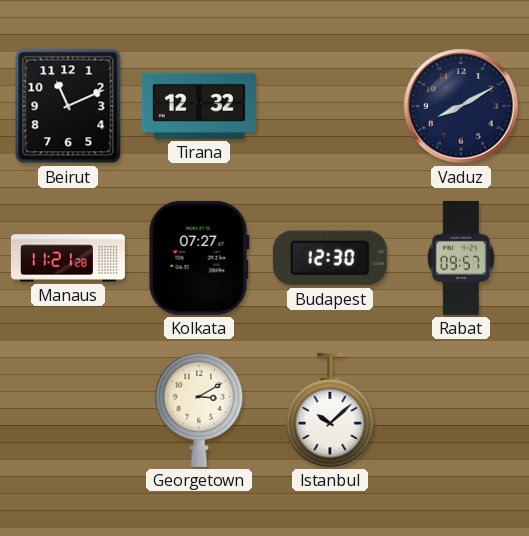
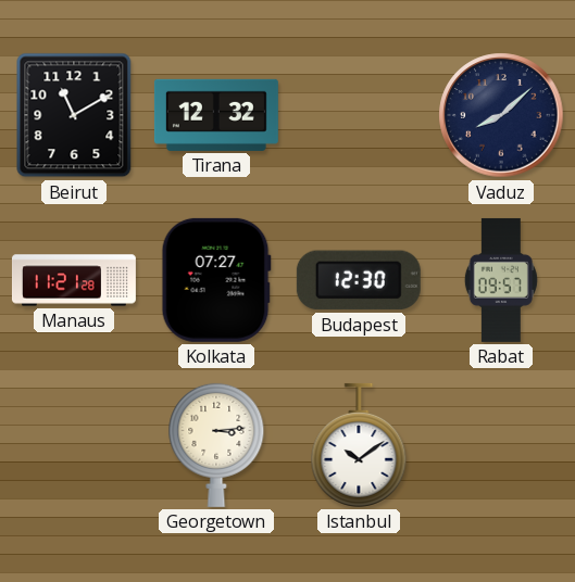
Beirut: 11:11 -> 11:10 (74, 115)
Vaduz: 8:10 -> 8:08 (501, 115)
Georgetown: 3:10 -> 3:14 (216, 445)
Istanbul: 10:08 -> 10:09 (359, 445)
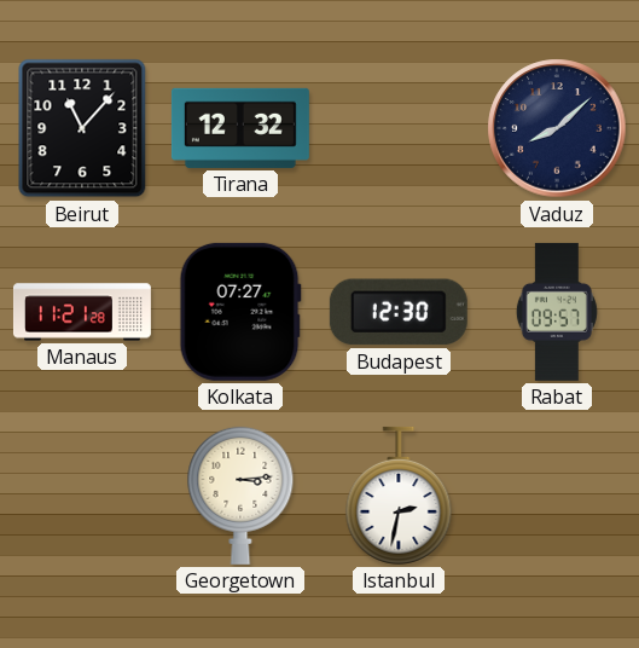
Beirut: 11:10 -> 11:07 (82, 128)
Istanbul: 10:09 -> 2:32 (399, 496)
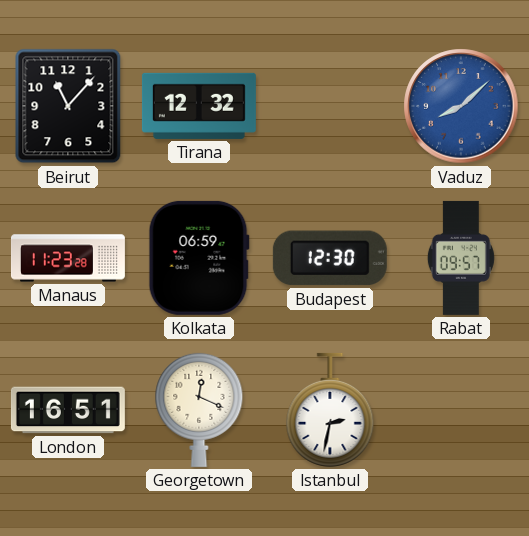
Vaduz dial: navy -> blue (461, 106)
Manaus: 11:21 -> 11:23 (68, 258)
Kolkata: 07:27 -> 06:59 (199, 258)
London: none -> 16:51 (68, 410)
Georgetown: 3:14 -> 12:19 (199, 410)
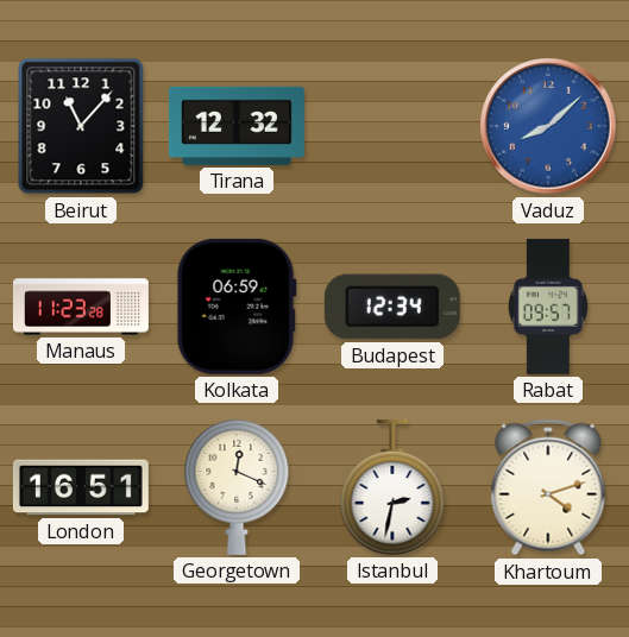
Budapest: 12:30 -> 12:34 (392, 307)
Khartoum: none -> 4:12 (548, 487)
